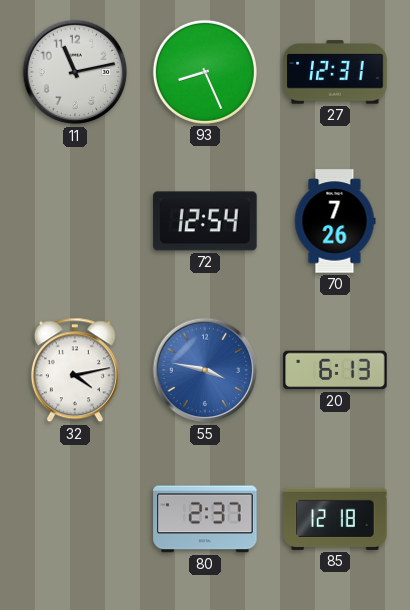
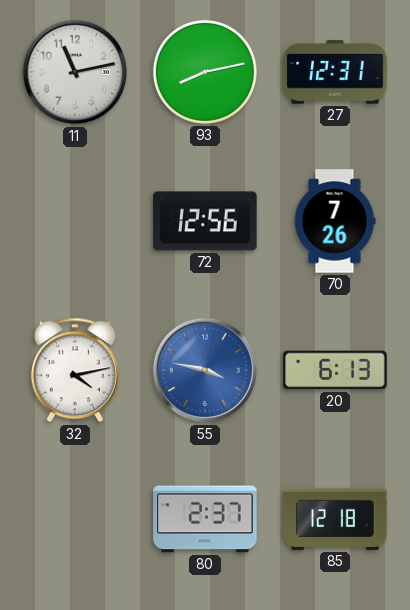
93: 8:26 -> 8:13 (205, 72)
72: 12:54 -> 12:56 (205, 221)
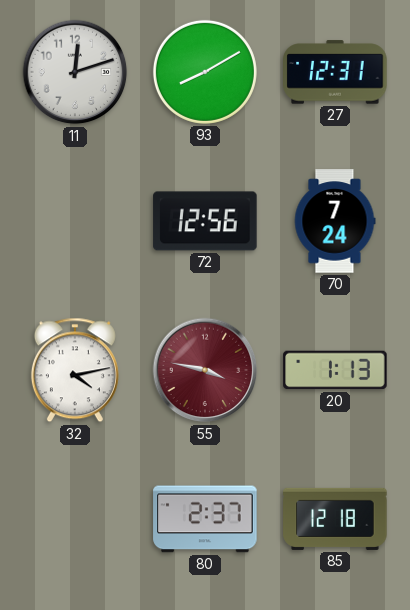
11: 11:13 -> 12:12 (75, 72)
93: 8:13 -> 8:10 (205, 72)
70: 7:26 -> 7:24 (335, 221)
55 dial: blue -> burgundy (205, 370)
20: 6:13 -> 1:13 (335, 370)
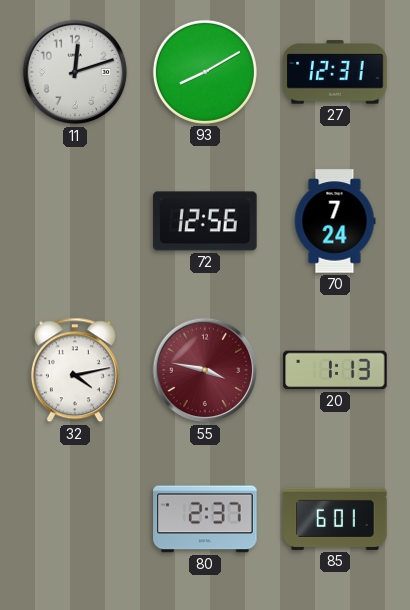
85: 12:18 -> 6:01 (335, 519)
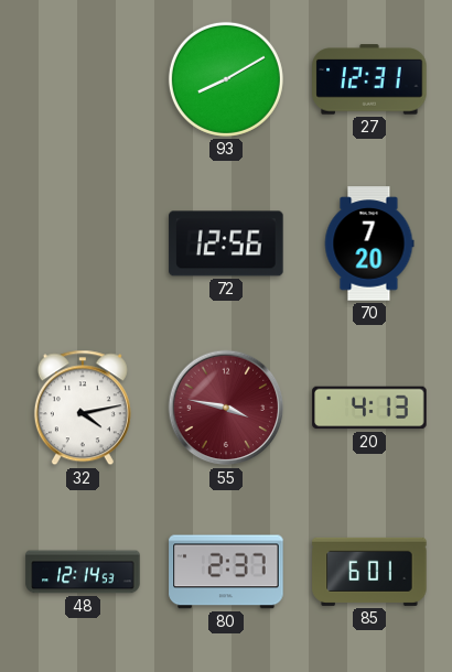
11: 12:12 -> none (75, 72)
70: 7:24 -> 7:20 (369, 243)
20: 1:13 -> 4:13 (369, 408)
48: none -> 12:14 (83, 572)
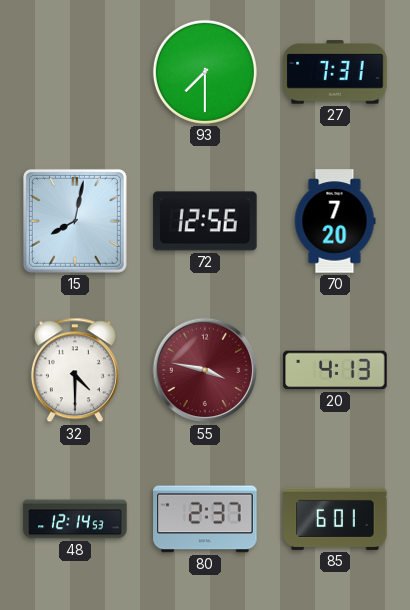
93: 8:10 -> 7:30 (205, 72)
27: 12:31 -> 7:31 (335, 72)
15: none -> 8:02 (75, 221)
32: 4:13 -> 4:30 (75, 370)
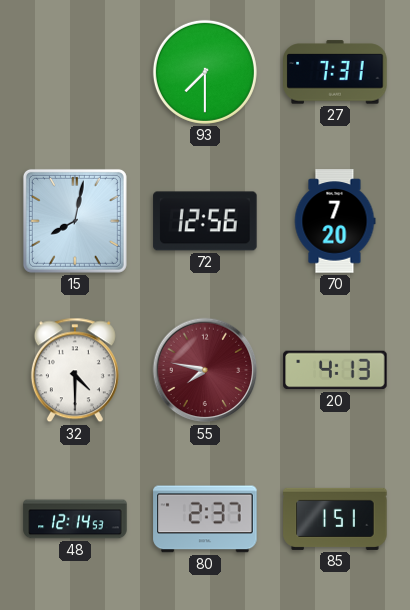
55: 3:47 -> 7:47 (205, 370)
85: 6:01 -> 1:51 (335, 519)
